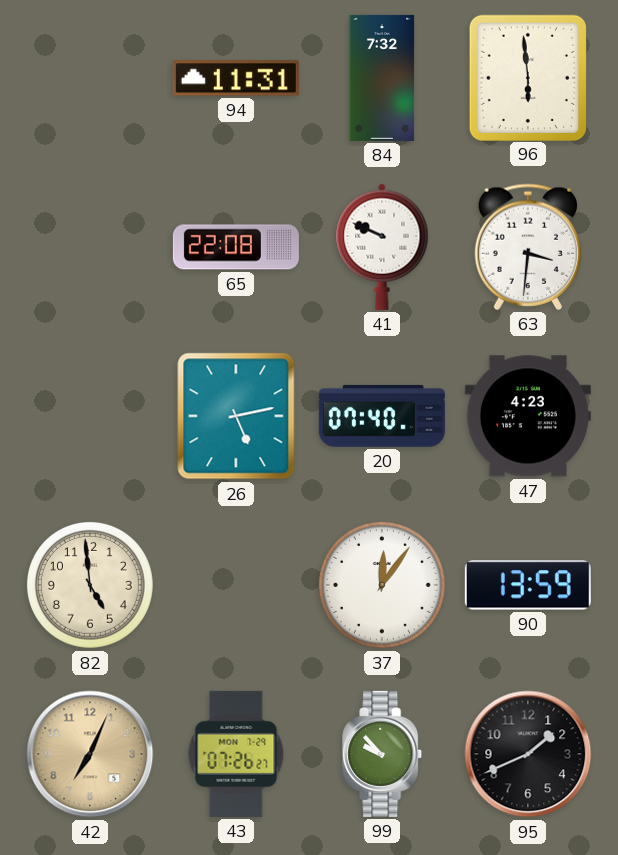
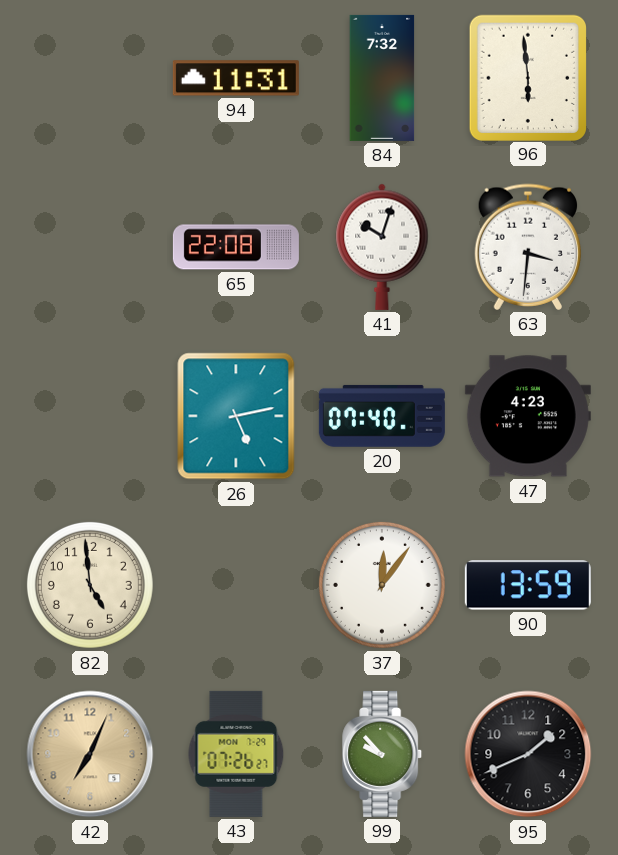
41: 9:49 -> 10:03 (382, 247)
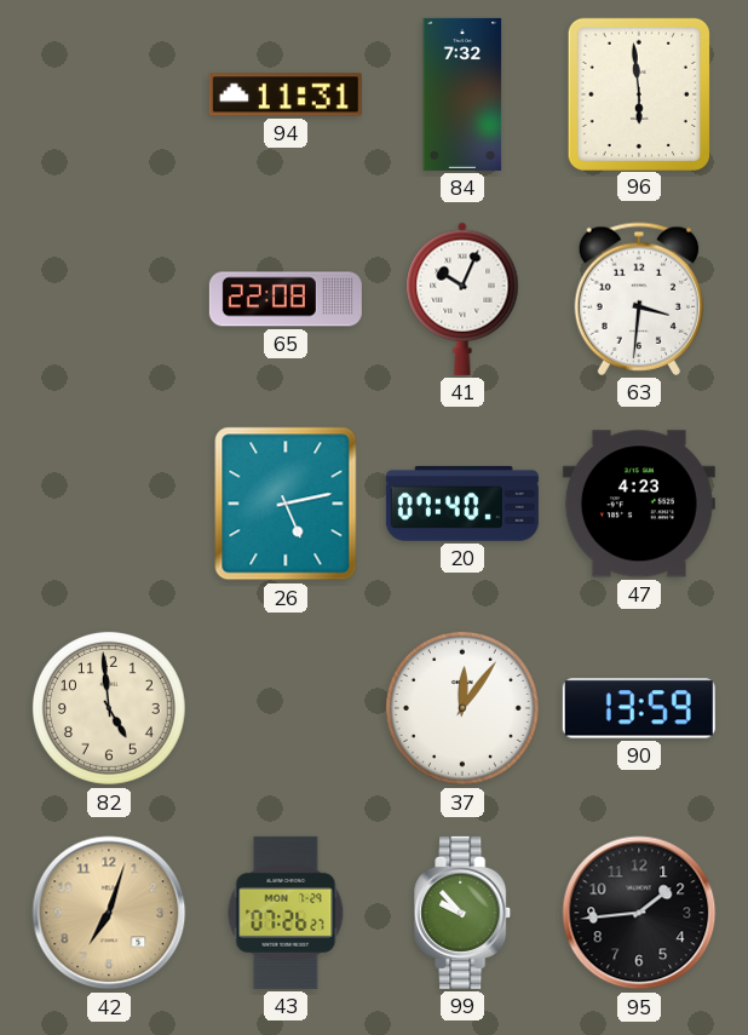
41: 10:03 -> 10:04 (462, 299)
42: 7:04 -> 7:03 (109, 913)
95: 1:41 -> 1:44 (639, 913)
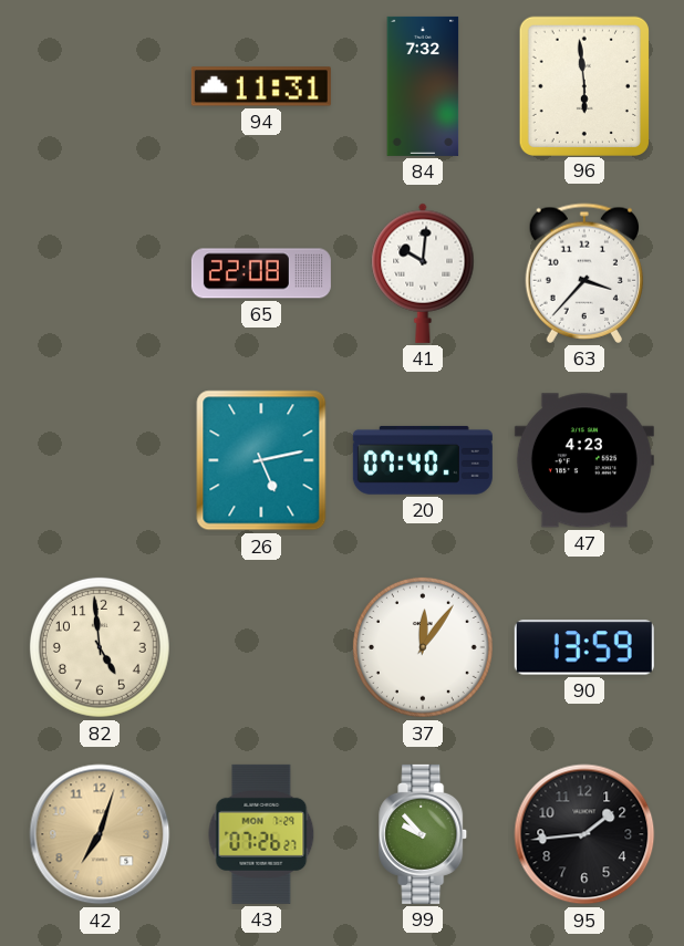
41: 10:04 -> 10:01 (423, 273)
63: 3:31 -> 3:37 (583, 273)
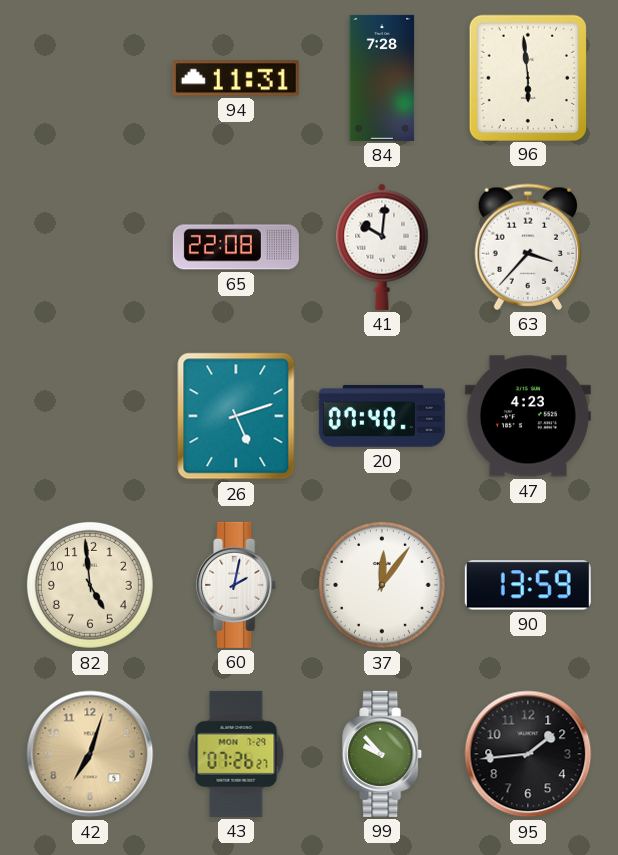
84: 7:32 -> 7:28 (382, 78)
26: 5:13 -> 5:12 (236, 416)
60: none -> 2:02 (237, 585)
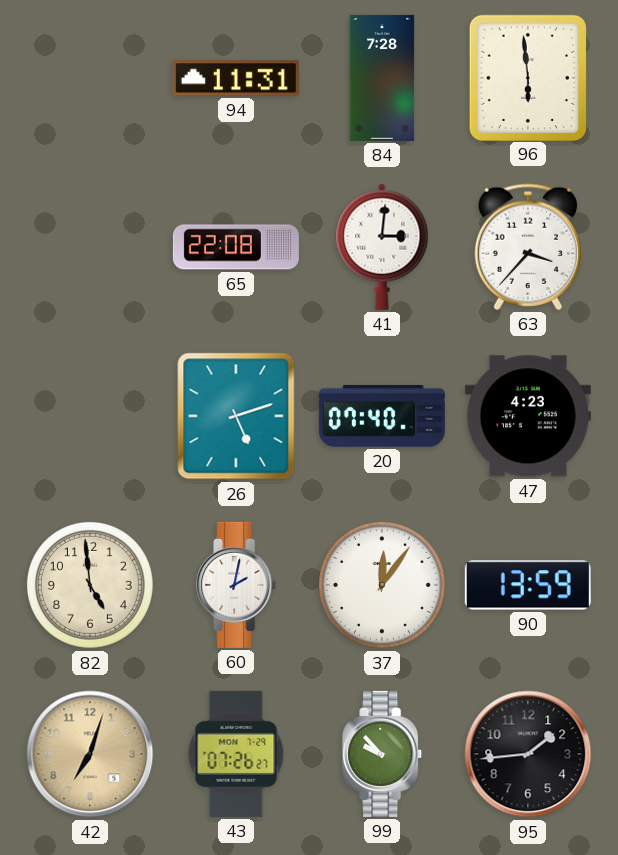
41: 10:01 -> 3:01 (382, 247)
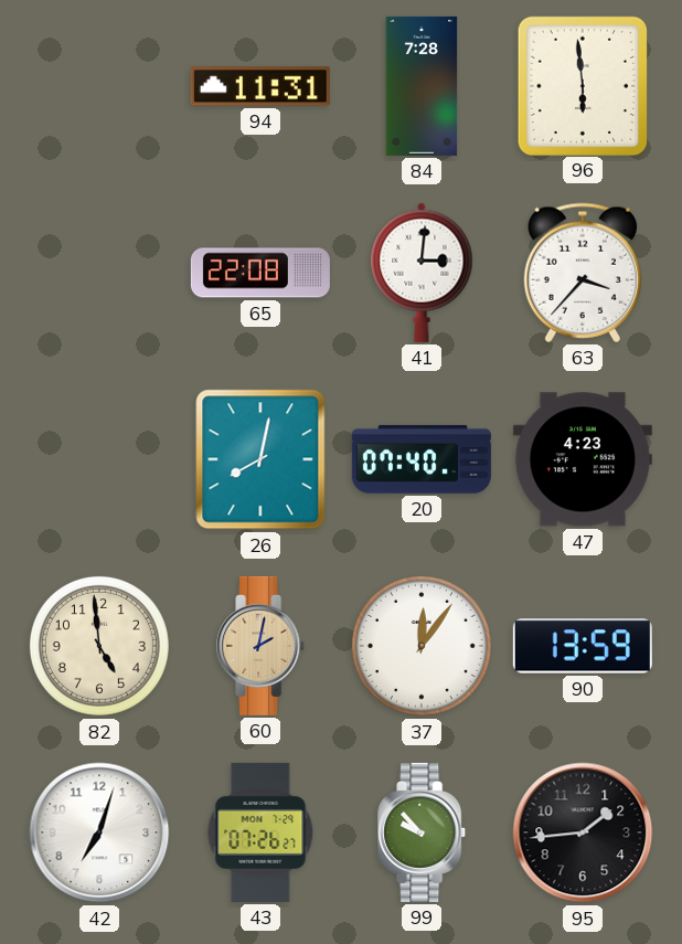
26: 5:12 -> 8:02 (260, 459)
60 dial: white -> champagne (262, 646)
42 dial: champagne -> white (99, 832)
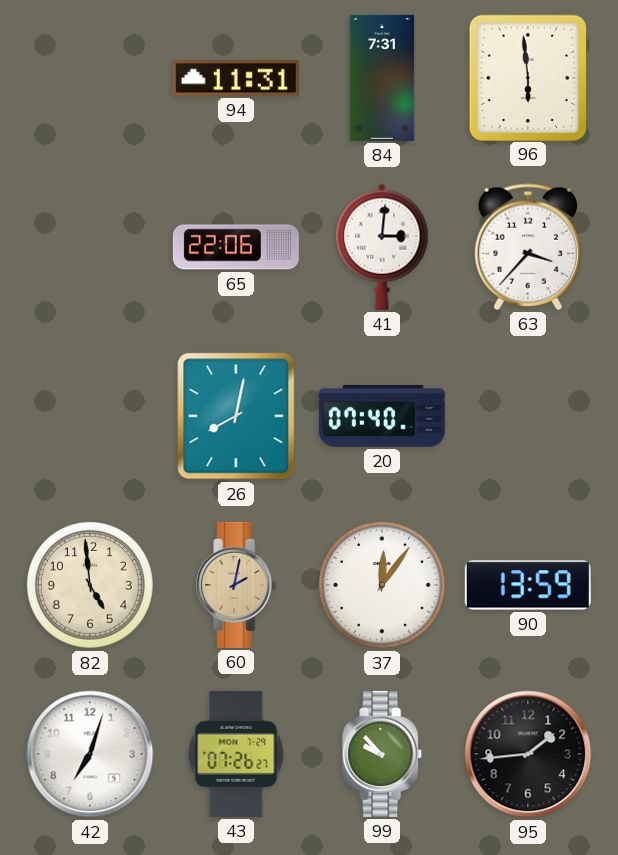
84: 7:28 -> 7:31 (382, 78)
65: 22:08 -> 22:06 (236, 247)
47: 4:23 -> none (583, 459)
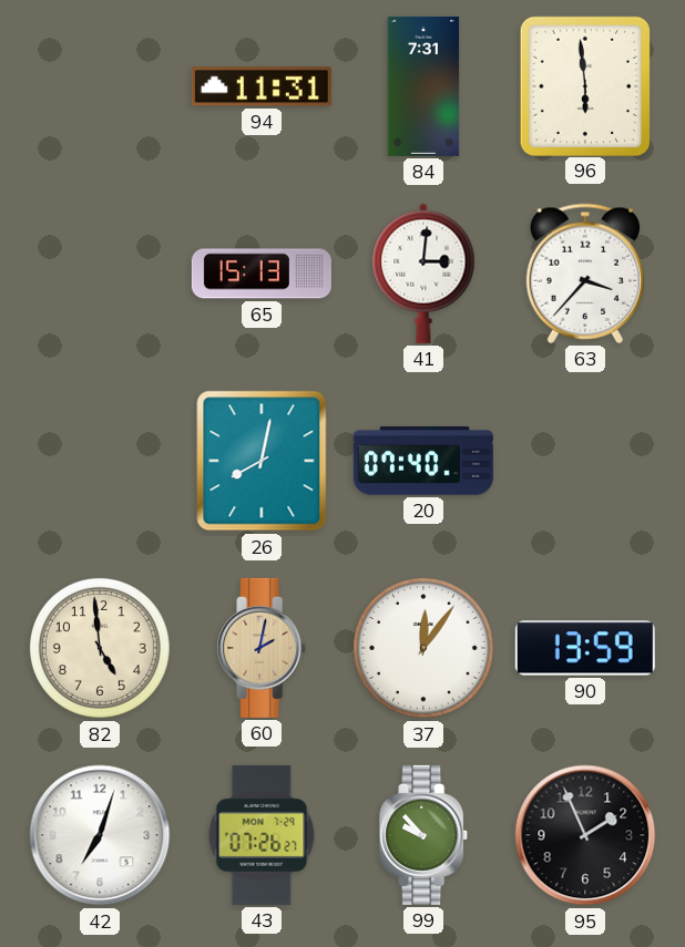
65: 22:06 -> 15:13 (262, 274)
95: 1:44 -> 1:56 (585, 835)
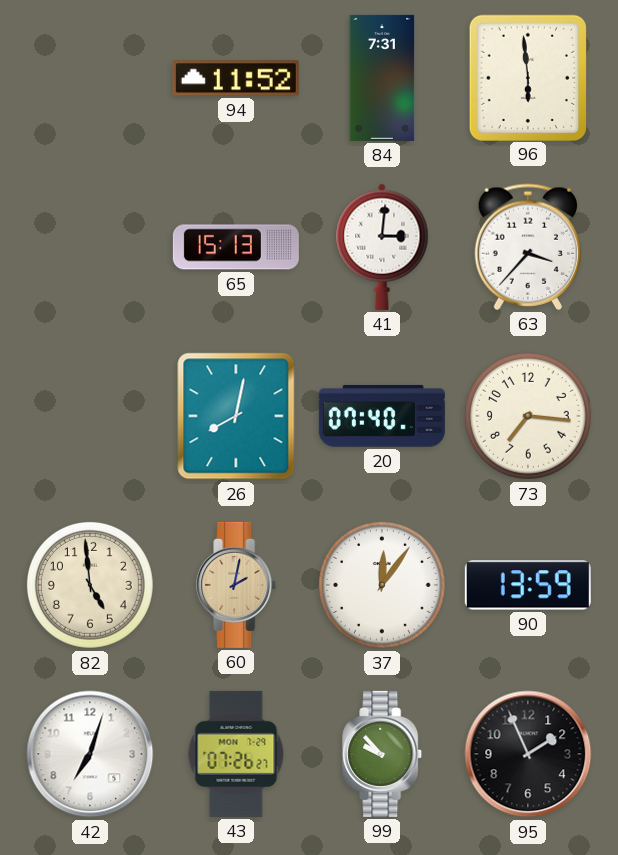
94: 11:31 -> 11:52 (236, 78)
73: none -> 7:16 (528, 416)
